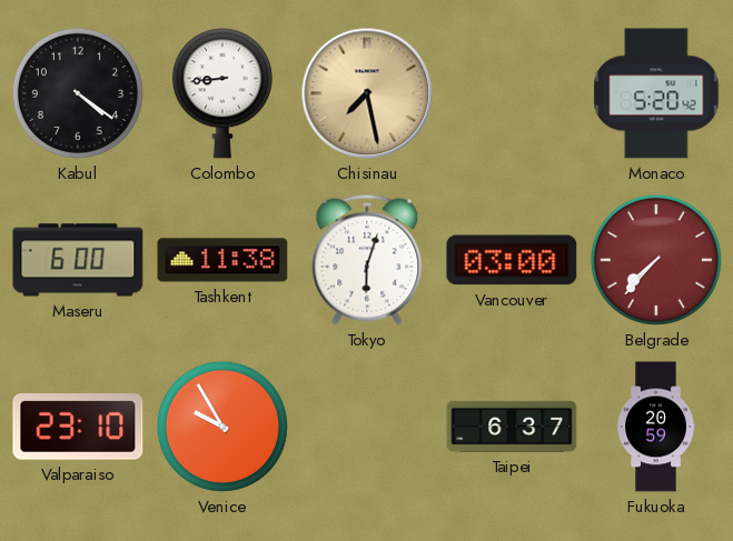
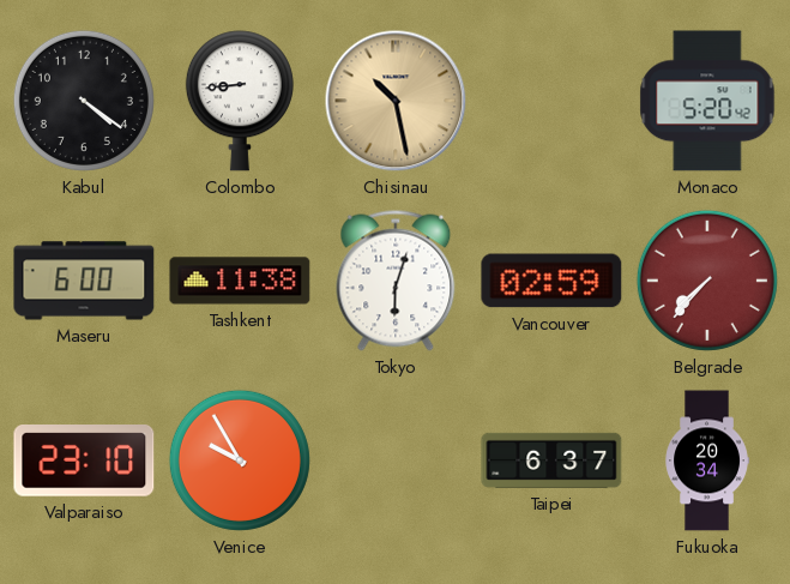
Chisinau: 7:28 -> 10:28 (396, 101)
Vancouver: 03:00 -> 02:59 (551, 281)
Fukuoka: 20:59 -> 20:34 (707, 460)
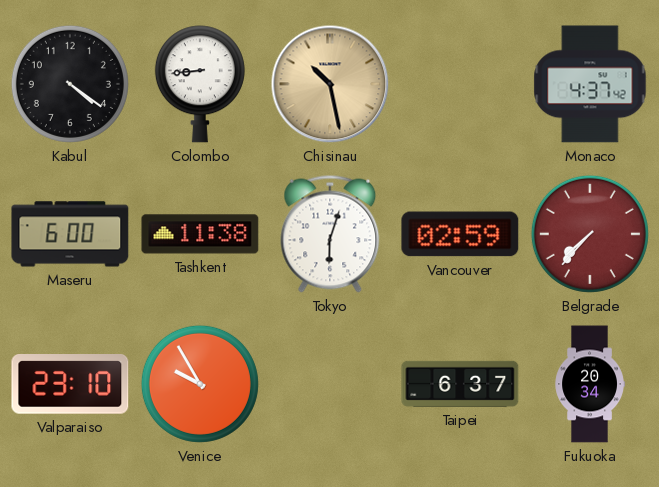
Monaco: 5:20 -> 4:37 (590, 84)
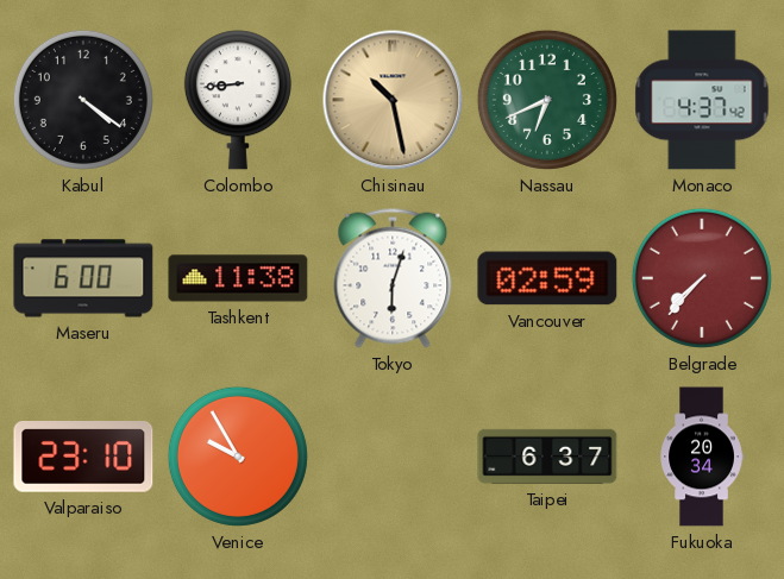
Nassau: none -> 6:41 (547, 100)
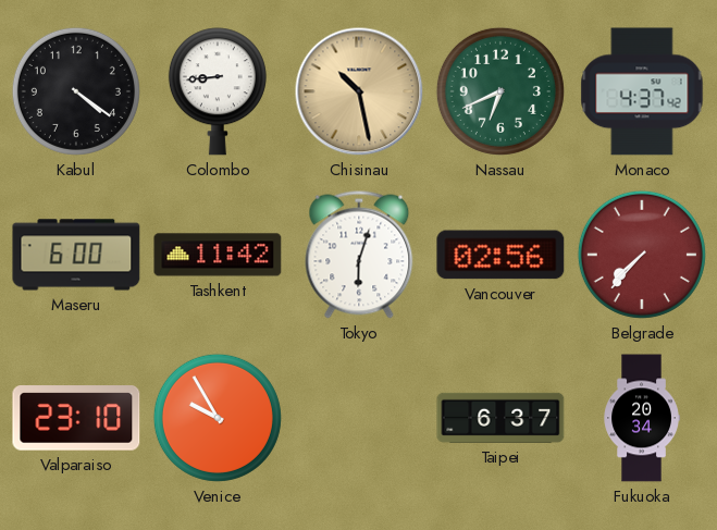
Tashkent: 11:38 -> 11:42 (218, 255)
Vancouver: 02:59 -> 02:56 (500, 255)
